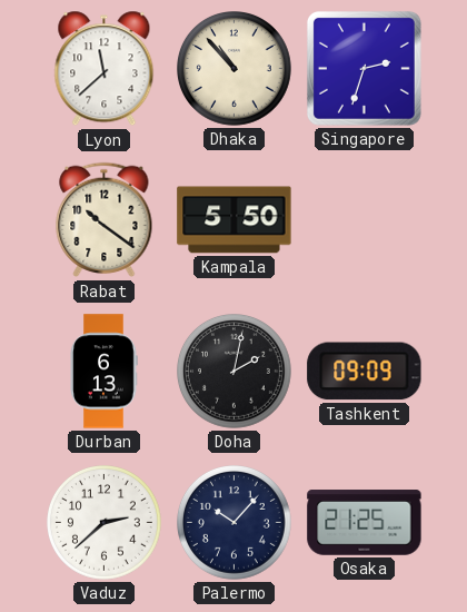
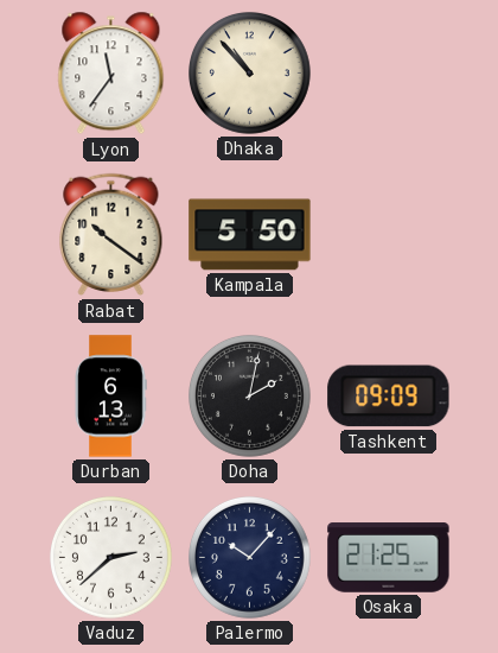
Lyon: 11:38 -> 11:36 (111, 74)
Singapore: 2:33 -> none (364, 68)
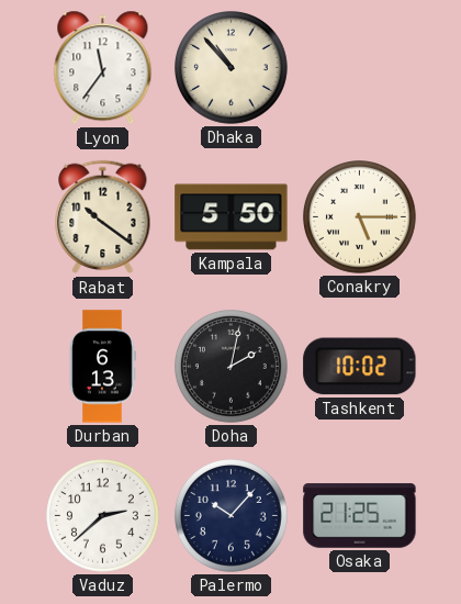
Conakry: none -> 5:15 (360, 217)
Tashkent: 09:09 -> 10:02 (360, 367)
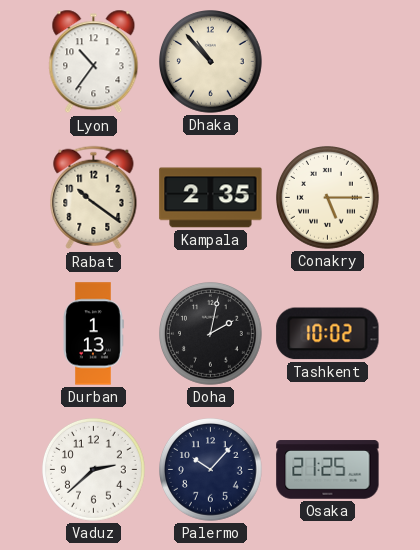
Lyon: 11:36 -> 10:36 (94, 62)
Kampala: 5:50 -> 2:35 (211, 198)
Durban: 6:13 -> 1:13 (93, 334)
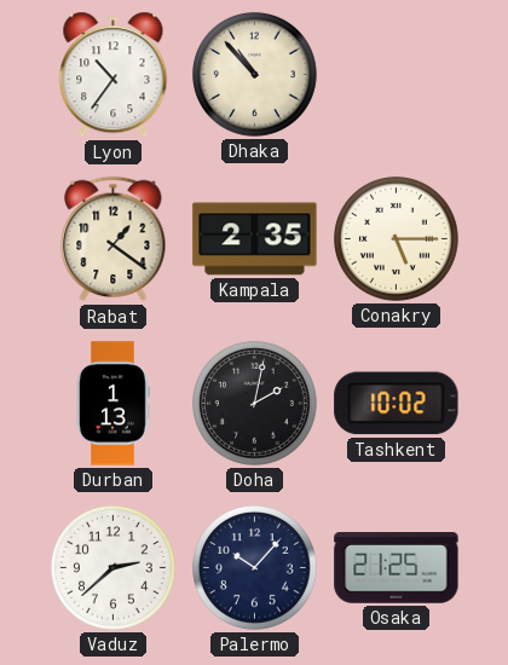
Rabat: 10:21 -> 1:21 (114, 239)
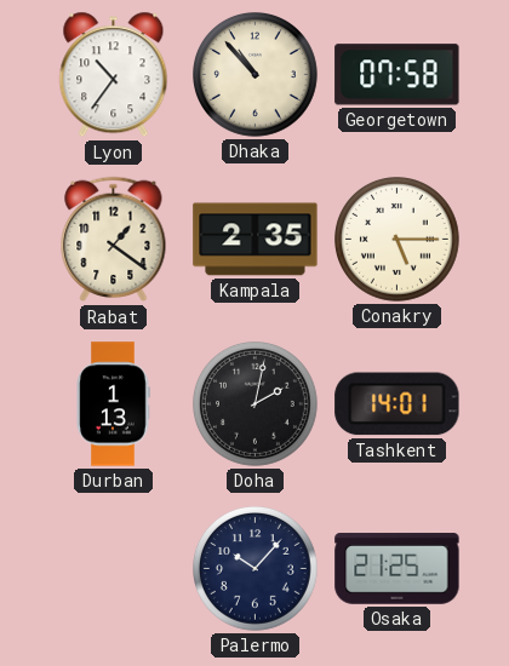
Georgetown: none -> 07:58 (398, 75)
Tashkent: 10:02 -> 14:01 (398, 404)
Vaduz: 2:38 -> none (114, 568)
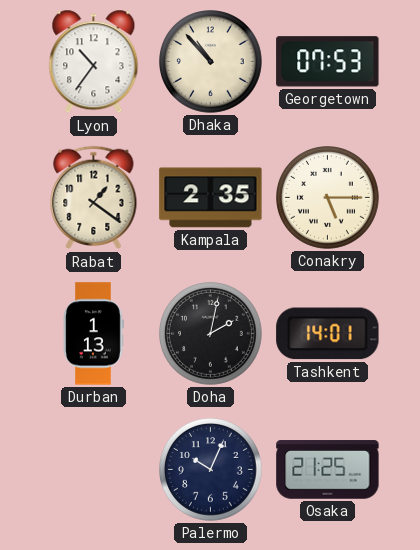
Georgetown: 07:58 -> 07:53 (328, 62)
Palermo: 10:07 -> 10:04 (211, 470)
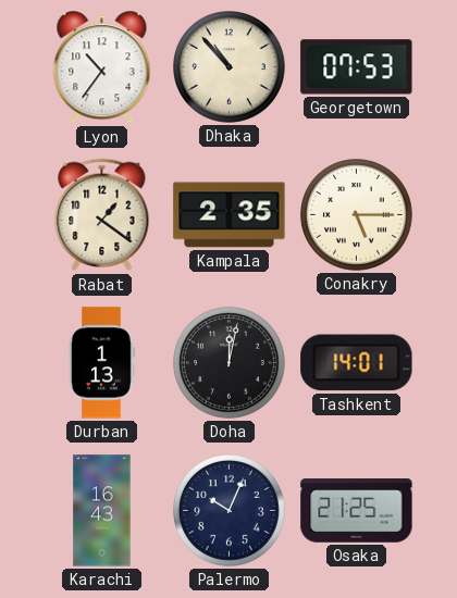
Doha: 2:02 -> 12:02 (230, 363)
Karachi: none -> 16:43 (102, 511)
